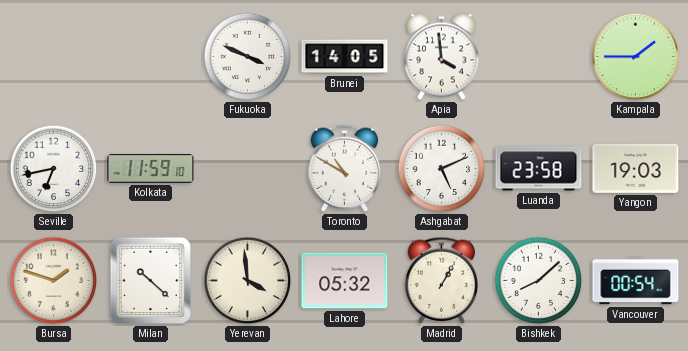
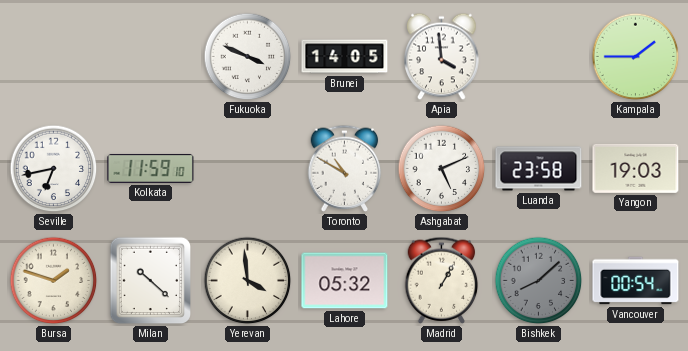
Bishkek dial: white -> grey (539, 281)
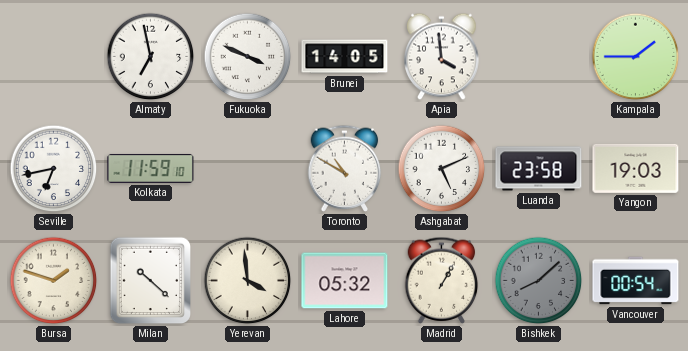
Almaty: none -> 6:58 (151, 57)
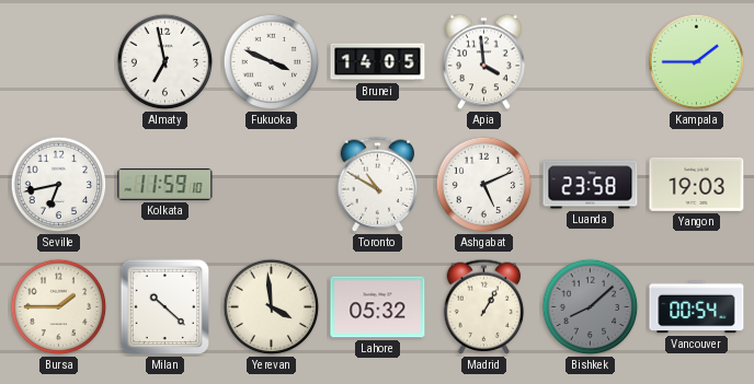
Bursa: 1:48 -> 1:45 (59, 307)
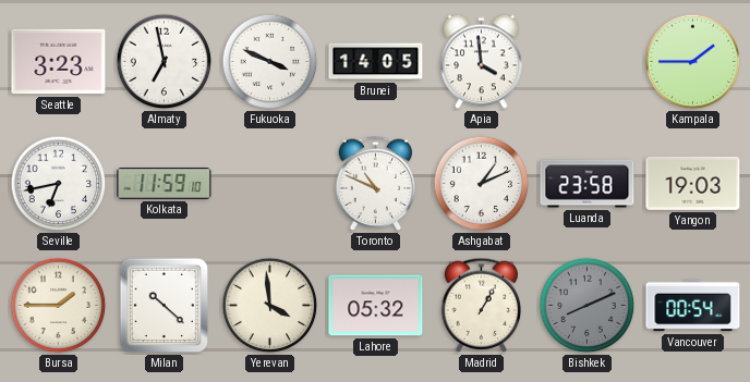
Seattle: none -> 3:23 (59, 62)
Toronto: 10:50 -> 10:49 (376, 183)
Ashgabat: 5:11 -> 1:11 (482, 184)
Bishkek: 8:08 -> 8:11 (588, 306)
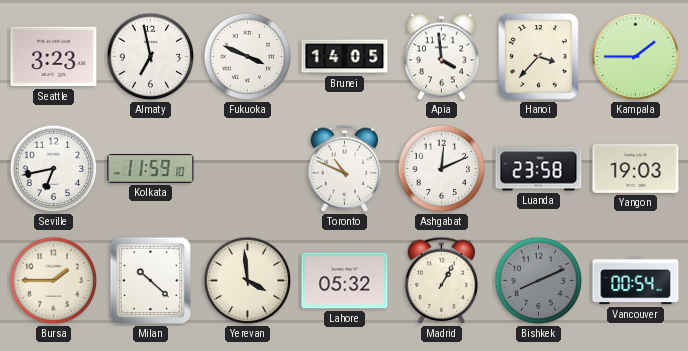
Hanoi: none -> 3:37 (538, 56)
Ashgabat: 1:11 -> 12:11 (442, 169)
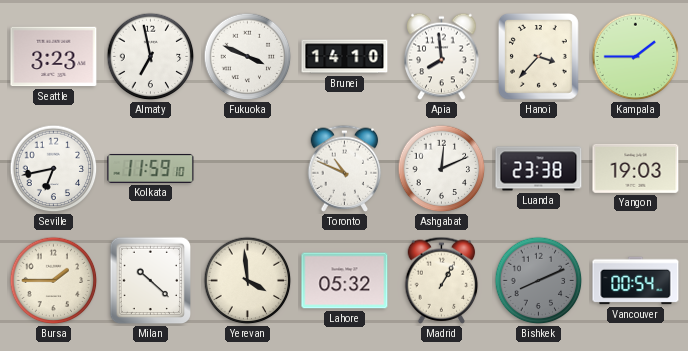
Brunei: 14:05 -> 14:10 (345, 57)
Apia: 3:59 -> 7:59 (442, 57)
Luanda: 23:58 -> 23:38 (539, 169)
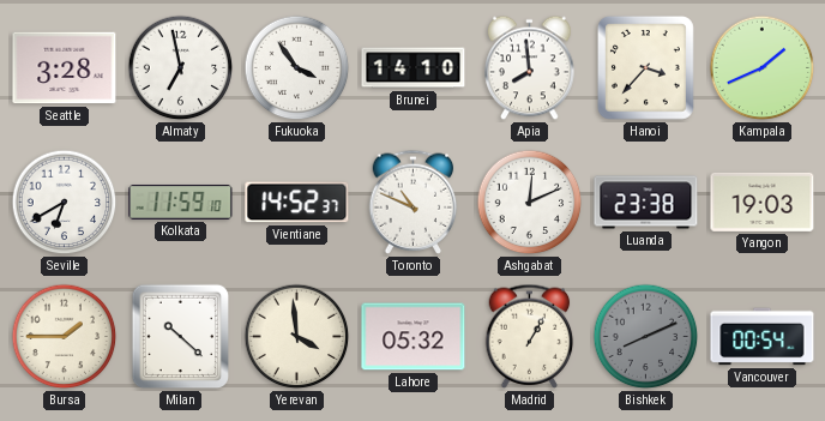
Seattle: 3:23 -> 3:28 (65, 68)
Fukuoka: 3:49 -> 3:54 (297, 68)
Kampala: 1:45 -> 1:41 (763, 68)
Seville: 6:43 -> 6:40 (65, 203)
Vientiane: none -> 14:52 (297, 203)
